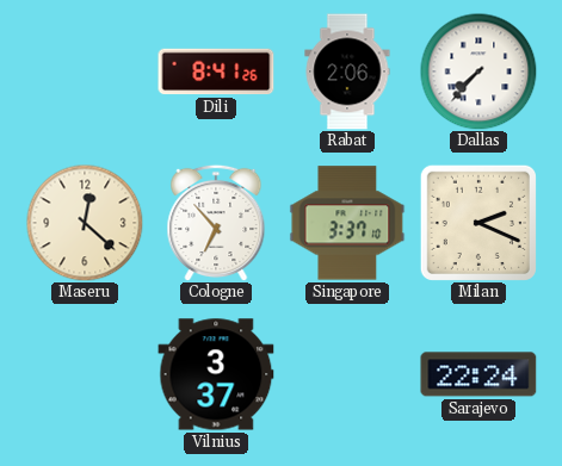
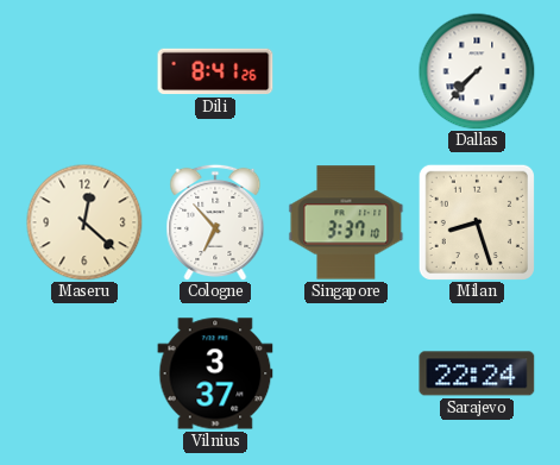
Rabat: 2:06 -> none (347, 72)
Milan: 2:19 -> 8:27 (477, 222)
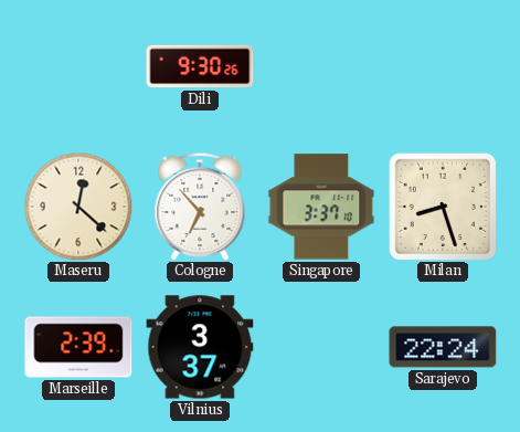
Dili: 8:41 -> 9:30 (200, 66)
Dallas: 7:37 -> none (477, 71)
Marseille: none -> 2:39 (78, 347)
